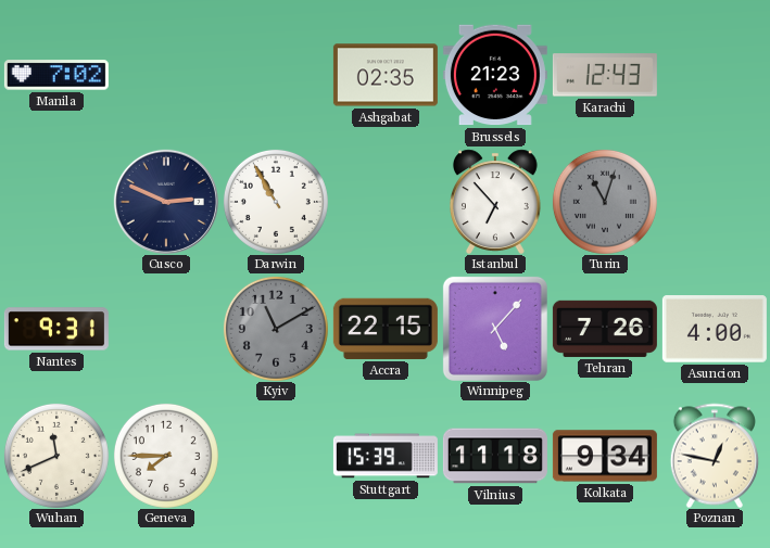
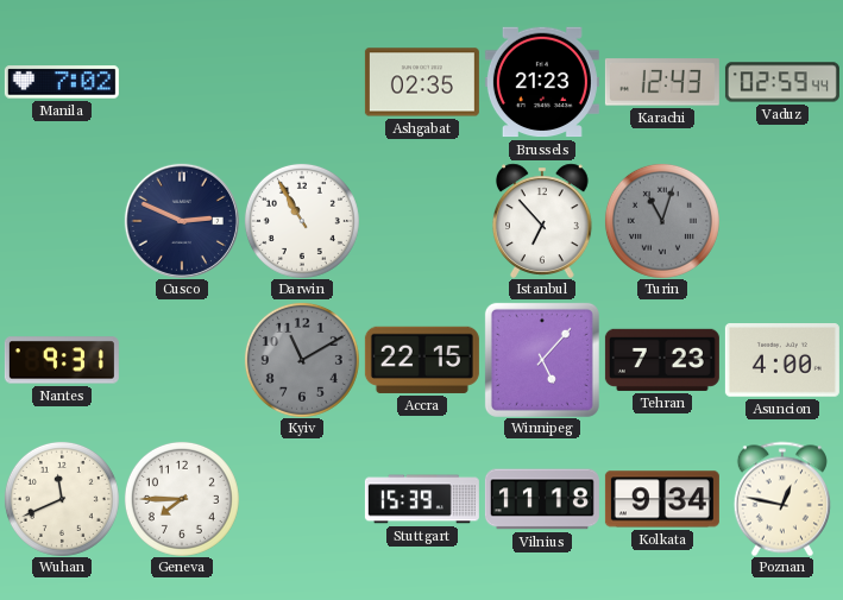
Vaduz: none -> 02:59 (782, 82)
Tehran: 7:26 -> 7:23 (662, 360)
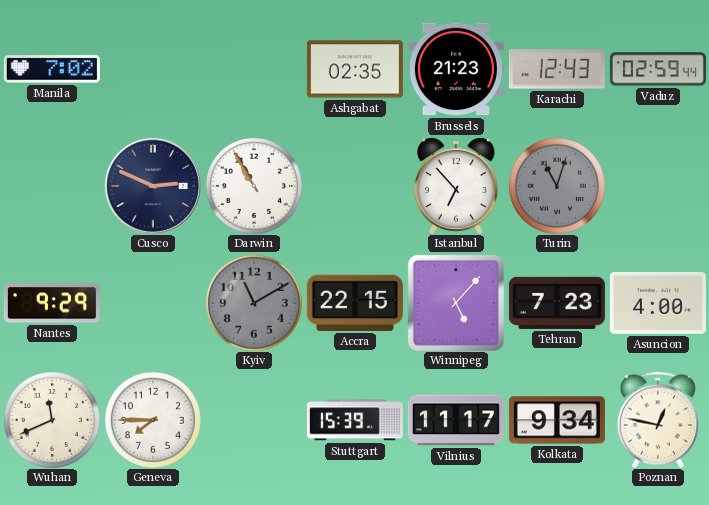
Nantes: 9:31 -> 9:29 (52, 303)
Vilnius: 11:18 -> 11:17 (456, 420)
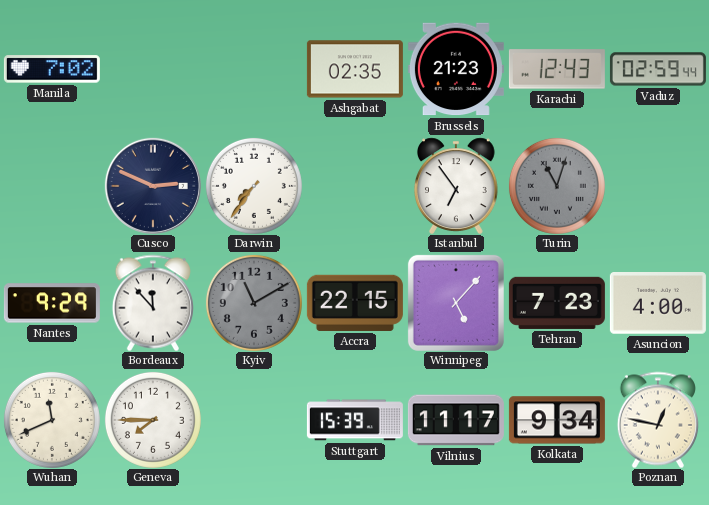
Darwin: 10:55 -> 7:36 (254, 186)
Istanbul: 6:53 -> 6:54 (457, 186)
Bordeaux: none -> 11:53 (153, 303)
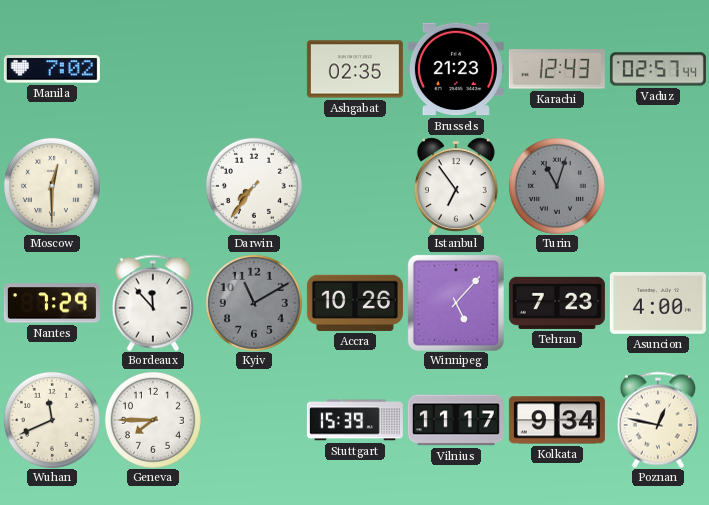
Vaduz: 02:59 -> 02:57 (658, 69)
Moscow: none -> 12:30 (52, 186)
Cusco: 2:49 -> none (153, 186)
Nantes: 9:29 -> 7:29 (52, 303)
Accra: 22:15 -> 10:26 (355, 303)
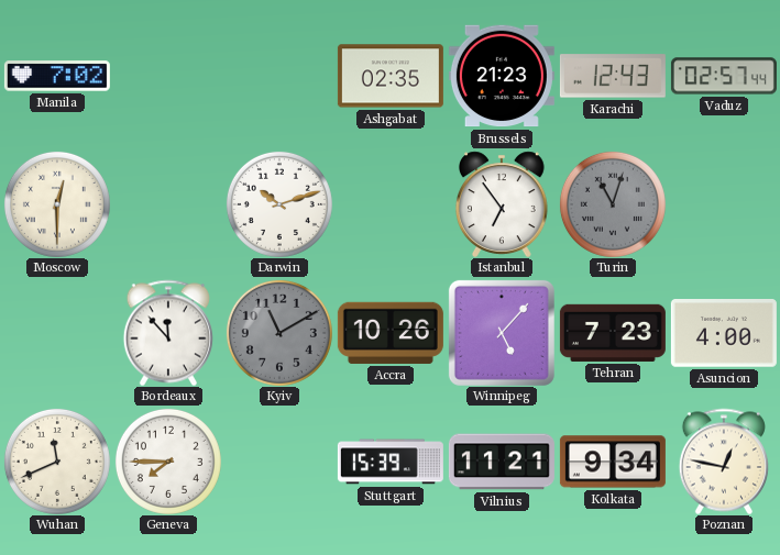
Darwin: 7:36 -> 10:12 (279, 204)
Nantes: 7:29 -> none (52, 303)
Vilnius: 11:17 -> 11:21 (502, 462)
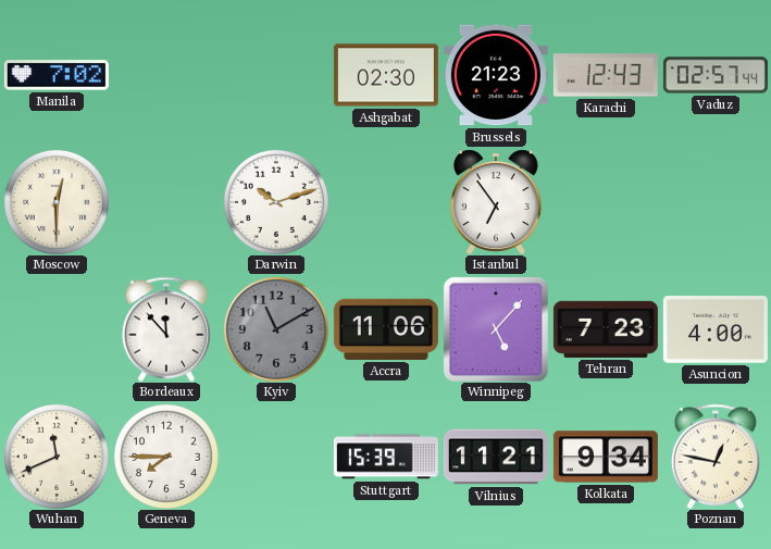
Ashgabat: 02:35 -> 02:30 (386, 75)
Turin: 11:03 -> none (613, 204)
Accra: 10:26 -> 11:06 (386, 329)
